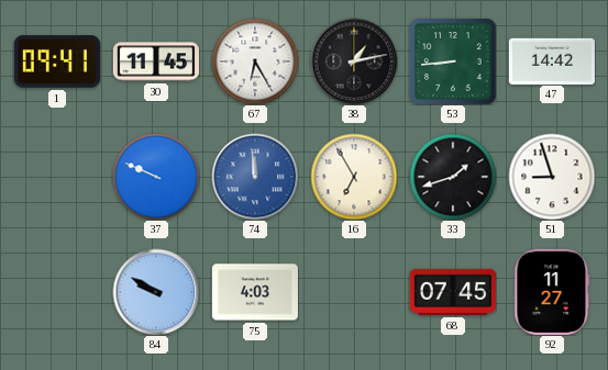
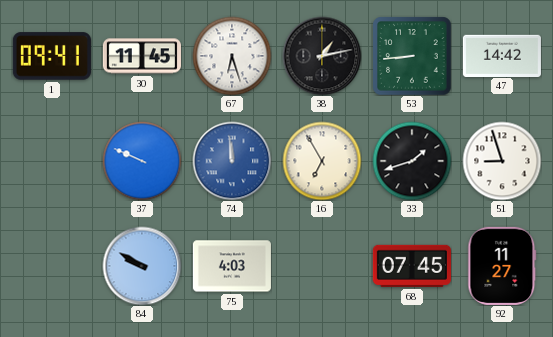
67: 6:25 -> 6:27 (232, 56)
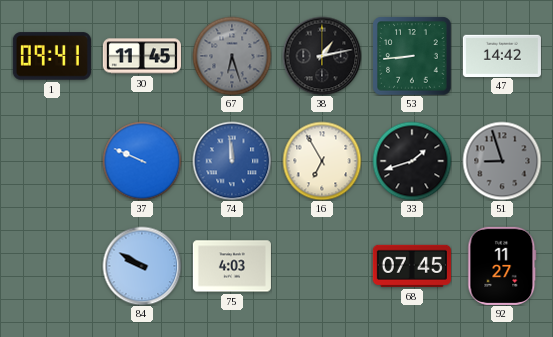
67 dial: white -> grey (232, 56)
51 dial: white -> grey (502, 161)
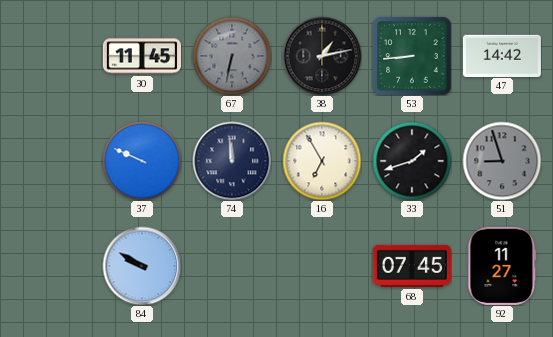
1: 09:41 -> none (52, 56)
67: 6:27 -> 6:32 (232, 56)
74 dial: blue -> navy (232, 161)
75: 4:03 -> none (232, 266)
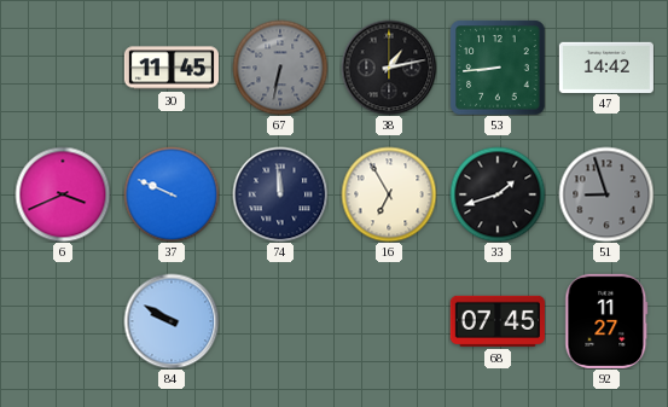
6: none -> 3:41 (63, 194)
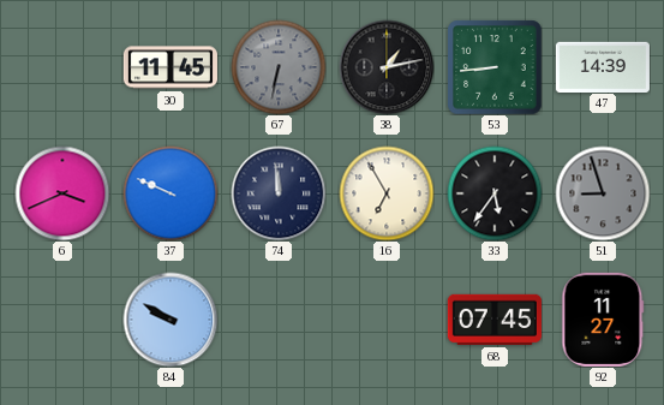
47: 14:42 -> 14:39 (603, 66)
33: 1:42 -> 5:36 (495, 193)
